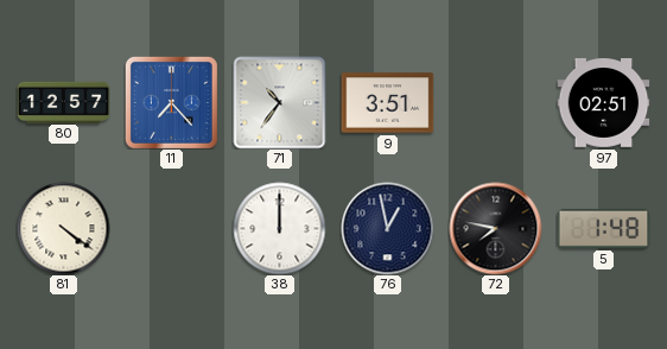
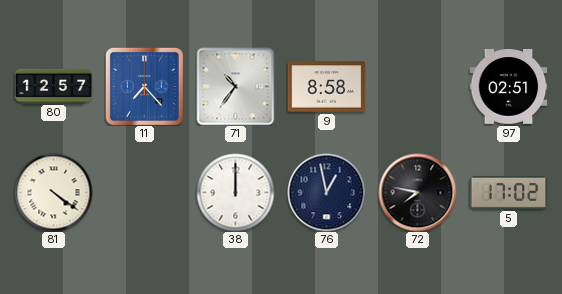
9: 3:51 -> 8:58 (326, 87)
5: 1:48 -> 17:02 (508, 192)
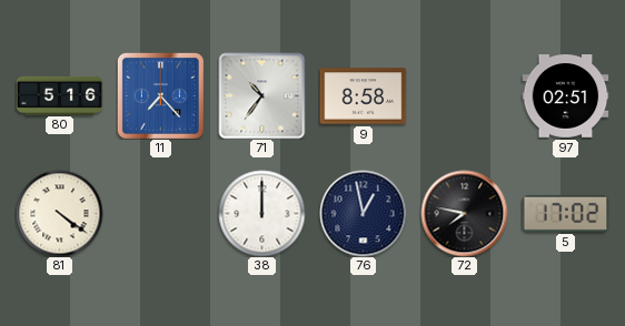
80: 12:57 -> 5:16 (59, 95)
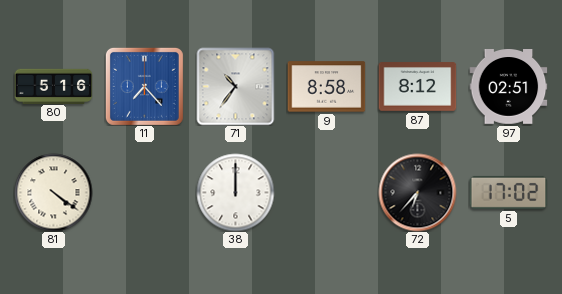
87: none -> 8:12 (417, 87)
76: 12:58 -> none (363, 213)
72: 7:47 -> 6:37 (417, 192)
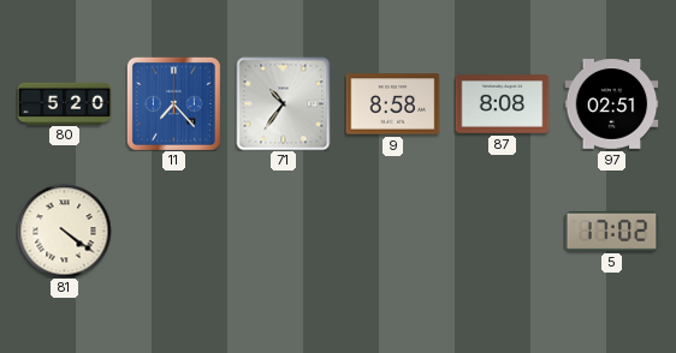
80: 5:16 -> 5:20 (64, 103)
87: 8:12 -> 8:08 (502, 104)
38: 12:00 -> none (235, 192)
72: 6:37 -> none (417, 192)
